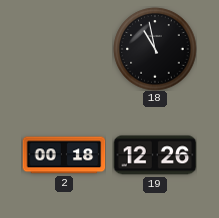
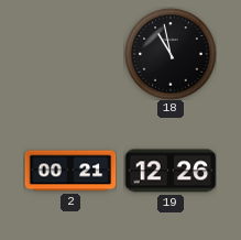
2: 00:18 -> 00:21 (70, 171)
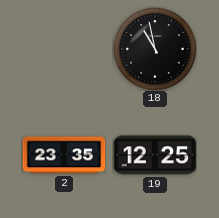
2: 00:21 -> 23:35 (64, 155)
19: 12:26 -> 12:25 (155, 155)
